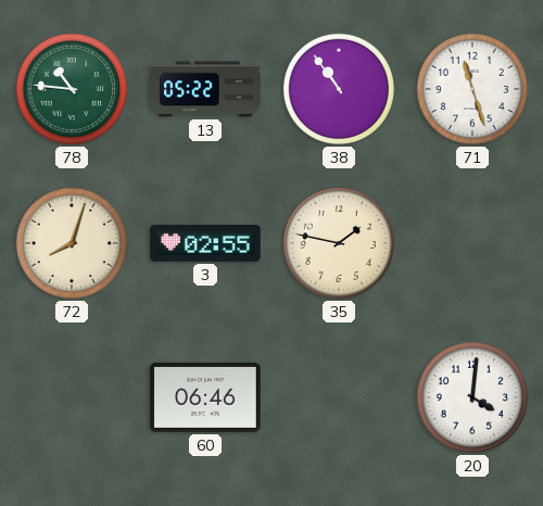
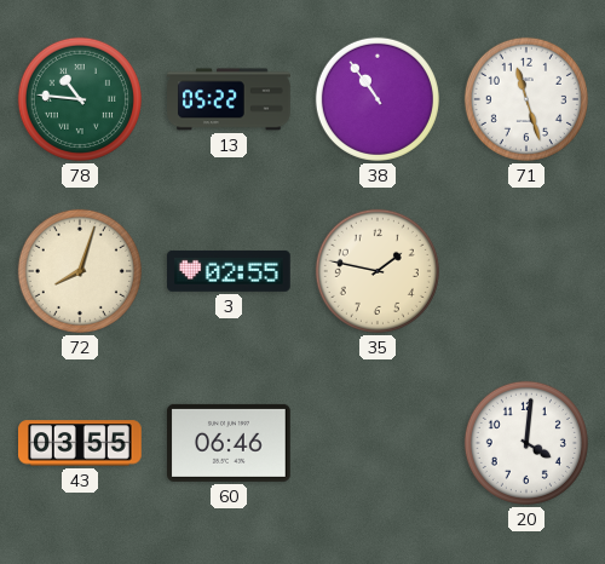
43: none -> 03:55 (80, 443)
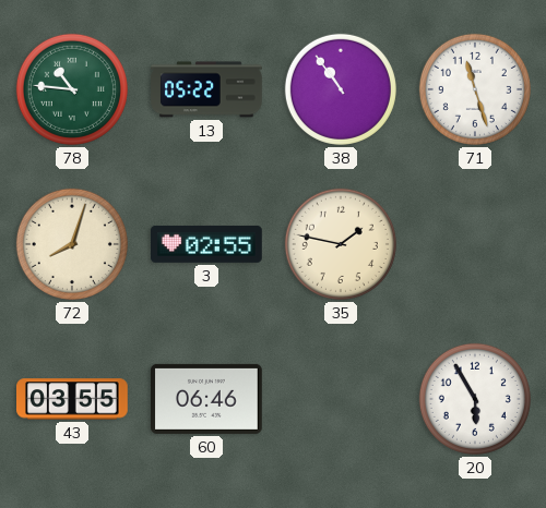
20: 4:01 -> 5:55 (475, 399)
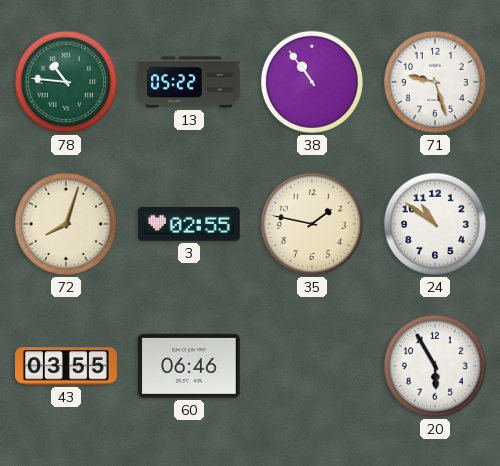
71: 11:27 -> 9:27 (435, 82)
24: none -> 10:51 (435, 224)
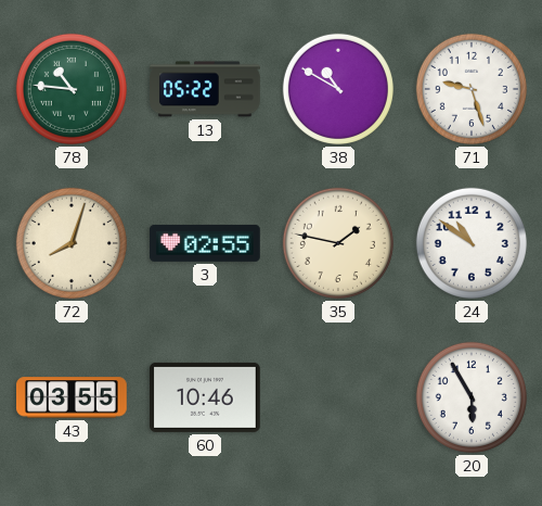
38: 10:54 -> 10:50 (338, 89)
60: 06:46 -> 10:46 (206, 397)
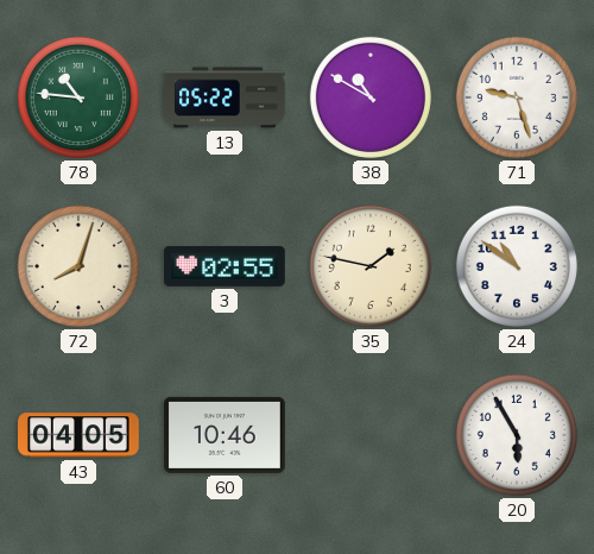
43: 03:55 -> 04:05 (78, 435)
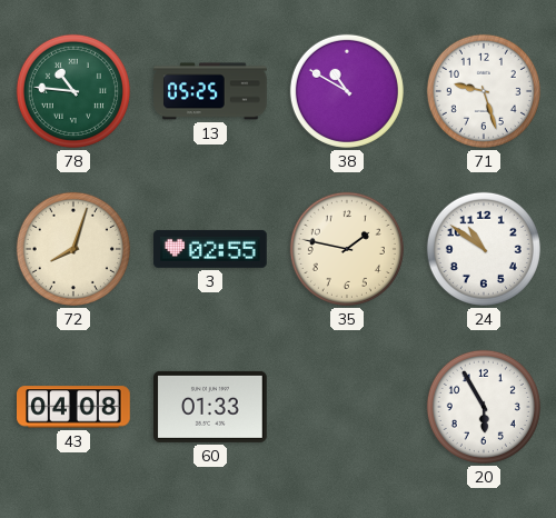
13: 05:22 -> 05:25 (210, 91)
43: 04:05 -> 04:08 (73, 407)
60: 10:46 -> 01:33 (211, 407)
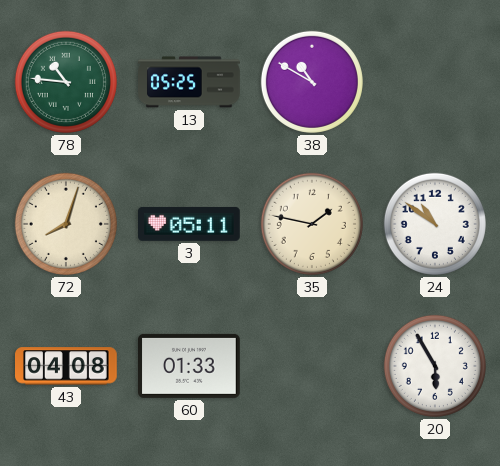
71: 9:27 -> none (484, 91)
3: 02:55 -> 05:11 (190, 224)
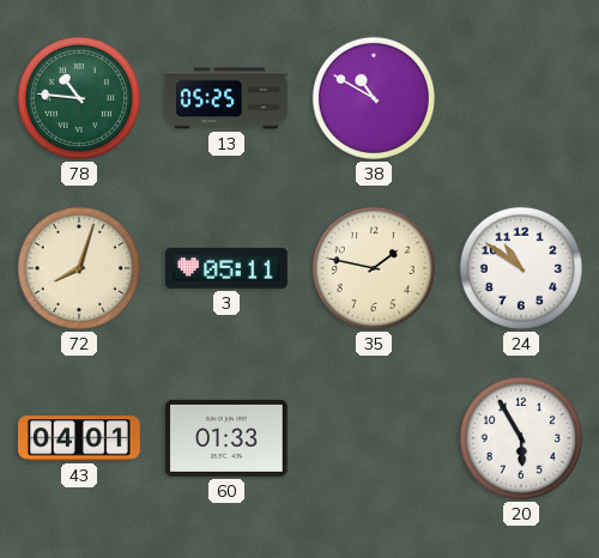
43: 04:08 -> 04:01 (79, 438)
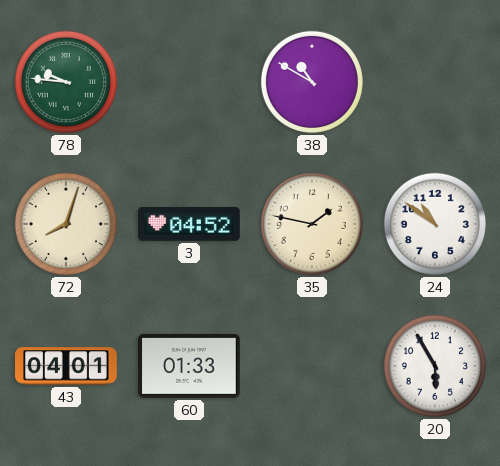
78: 10:46 -> 9:46 (66, 82)
13: 05:25 -> none (226, 98)
3: 05:11 -> 04:52 (190, 224)
